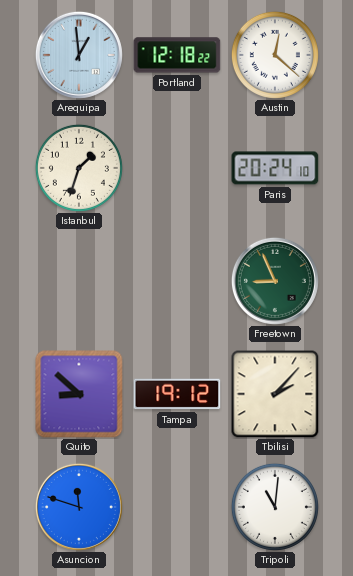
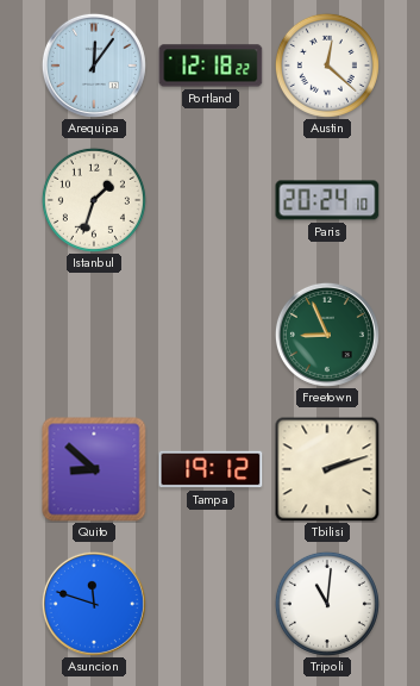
Arequipa: 12:59 -> 12:06 (94, 66)
Tbilisi: 2:07 -> 2:12 (327, 469)
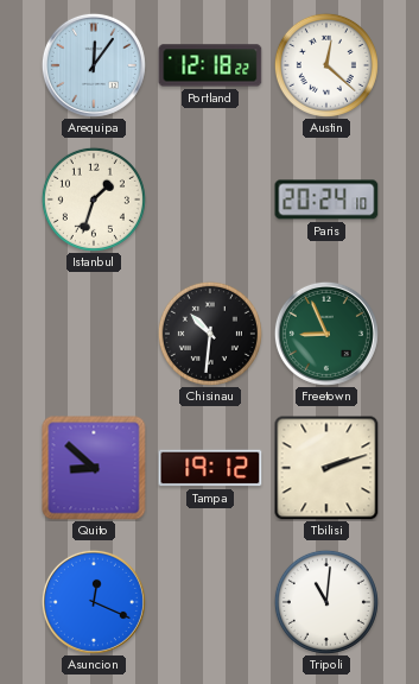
Chisinau: none -> 10:31 (210, 334)
Asuncion: 11:48 -> 12:19 (94, 602)
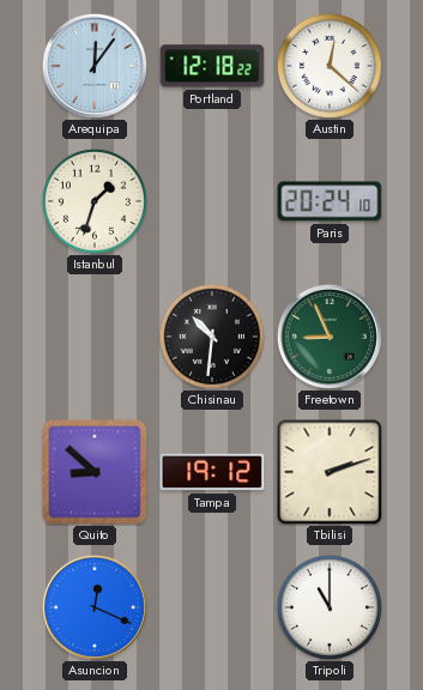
Tripoli: 11:01 -> 11:00 (330, 607)
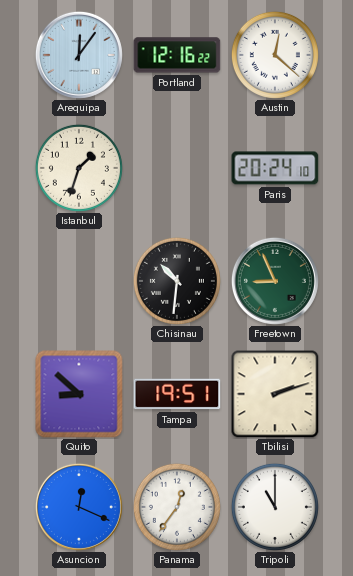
Portland: 12:18 -> 12:16 (177, 55)
Tampa: 19:12 -> 19:51 (177, 394)
Panama: none -> 12:36 (177, 507)
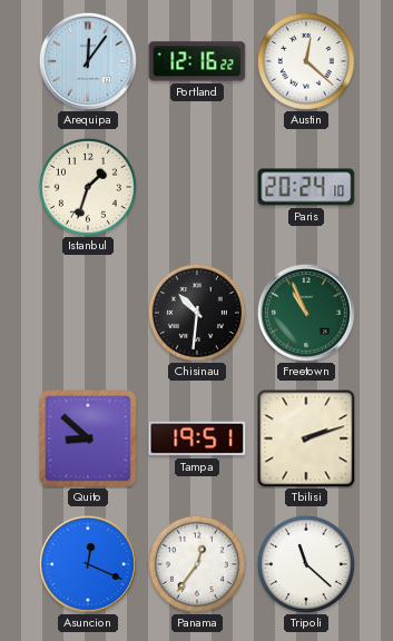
Freetown: 8:56 -> 10:56 (306, 313)
Tripoli: 11:00 -> 11:22 (306, 564)
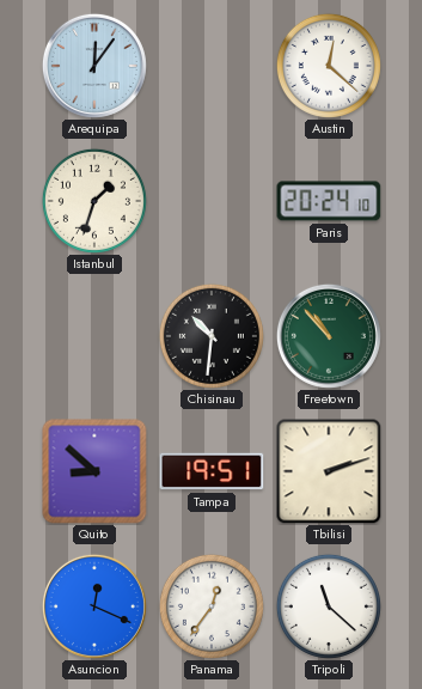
Portland: 12:16 -> none (197, 61)
Freetown: 10:56 -> 10:53 (329, 336)
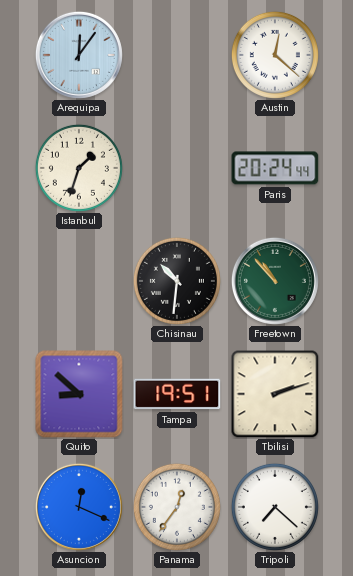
Paris: 20:24:10 -> 20:24:44 (275, 168)
Tripoli: 11:22 -> 7:22 (275, 507)
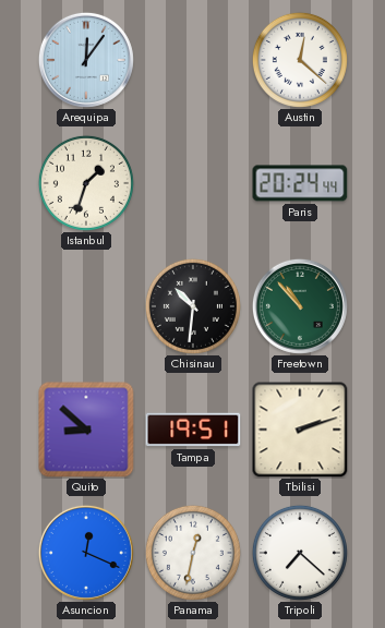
Panama: 12:36 -> 12:32 (193, 553)
